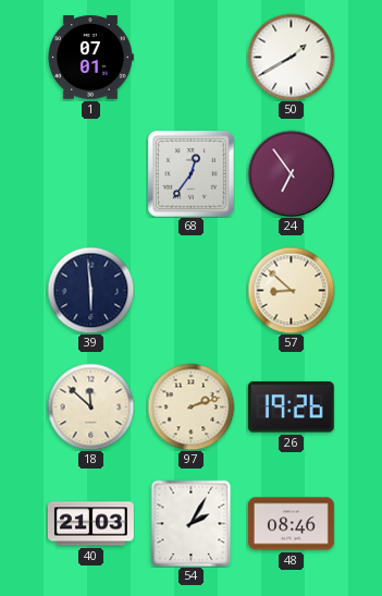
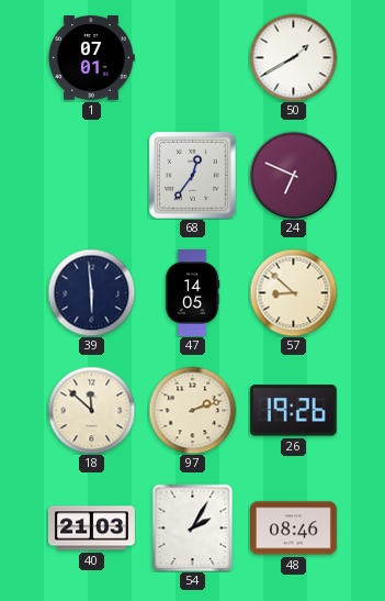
24: 6:54 -> 6:49 (293, 175)
47: none -> 14:05 (192, 293)
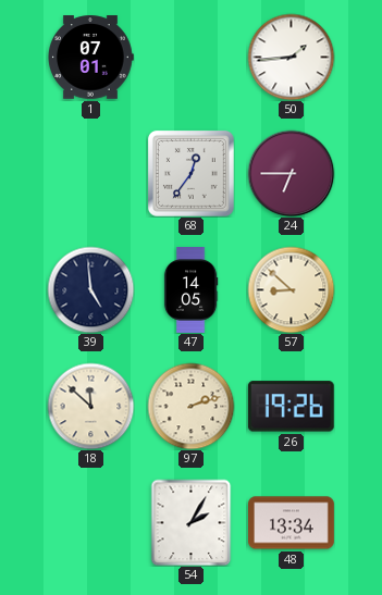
50: 1:40 -> 1:44 (291, 57)
24: 6:49 -> 6:45 (291, 173)
39: 5:59 -> 4:59 (90, 289)
40: 21:03 -> none (92, 528)
48: 08:46 -> 13:34 (292, 523)
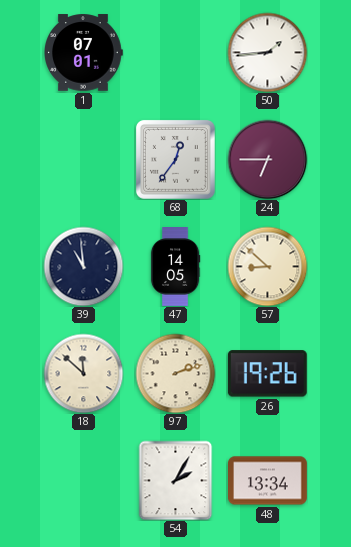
39: 4:59 -> 10:59 (83, 266)
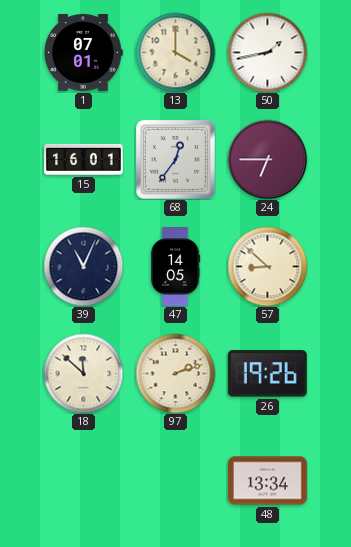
13: none -> 4:00 (175, 52)
50: 1:44 -> 1:43 (267, 52)
15: none -> 16:01 (84, 159)
39: 10:59 -> 11:04 (83, 266)
54: 2:05 -> none (176, 480)
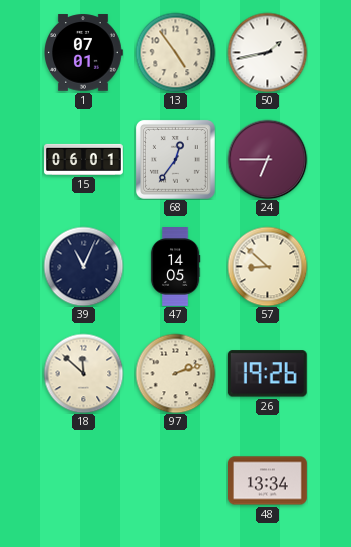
13: 4:00 -> 4:54 (175, 52)
15: 16:01 -> 06:01 (84, 159)
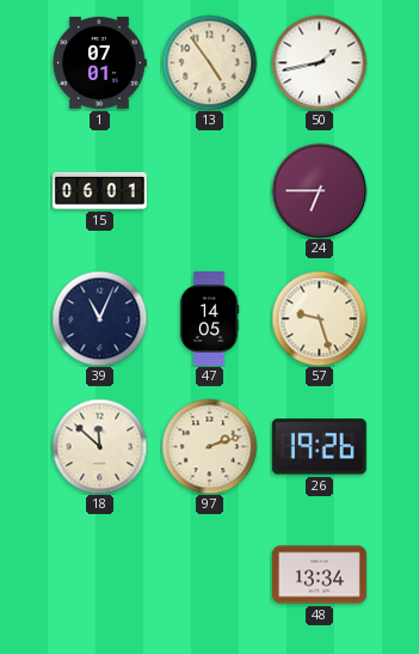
68: 12:36 -> none (175, 159)
57: 8:52 -> 9:27 (319, 318)
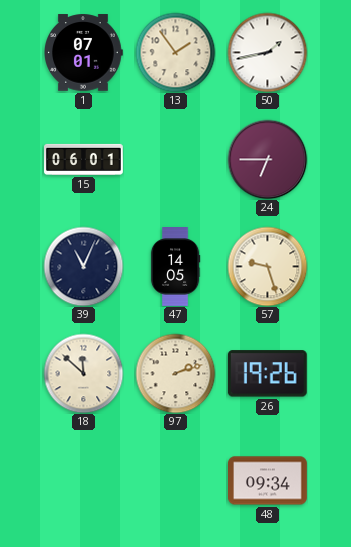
13: 4:54 -> 1:54 (175, 52)
48: 13:34 -> 09:34 (268, 481)
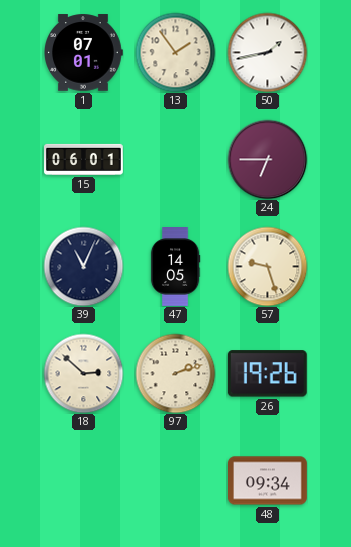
18: 11:52 -> 2:52 (83, 373)
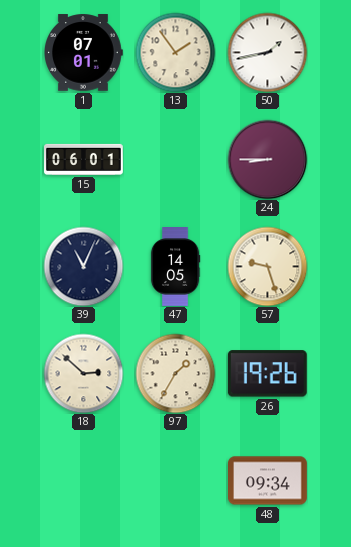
24: 6:45 -> 8:45 (267, 159)
97: 2:12 -> 1:35 (175, 373)
